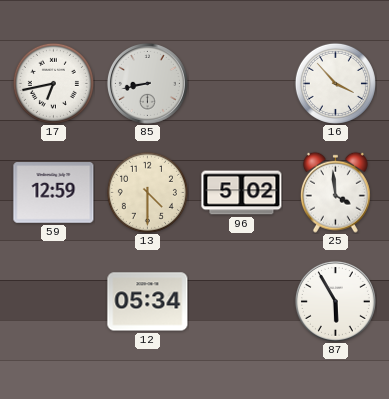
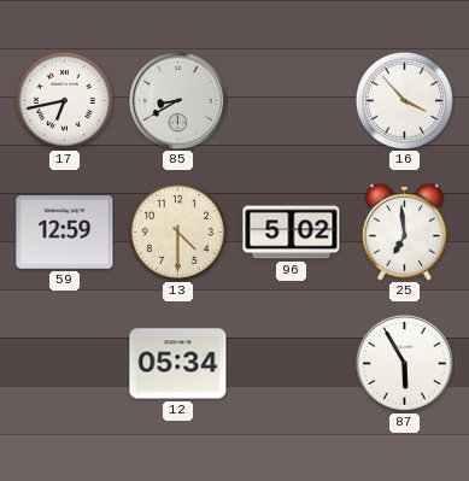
85: 8:43 -> 8:40 (177, 100)
25: 3:59 -> 6:59 (404, 231)
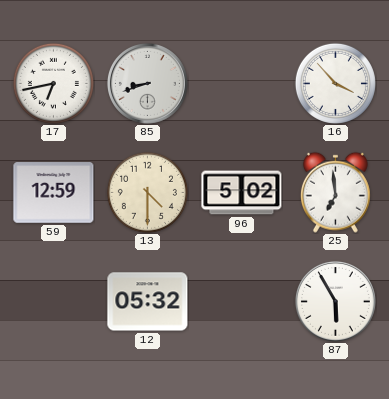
85: 8:40 -> 8:42 (147, 83)
12: 05:34 -> 05:32 (148, 302)
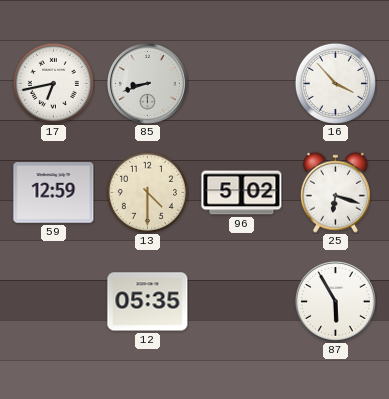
25: 6:59 -> 6:18 (335, 192)
12: 05:32 -> 05:35 (148, 302)
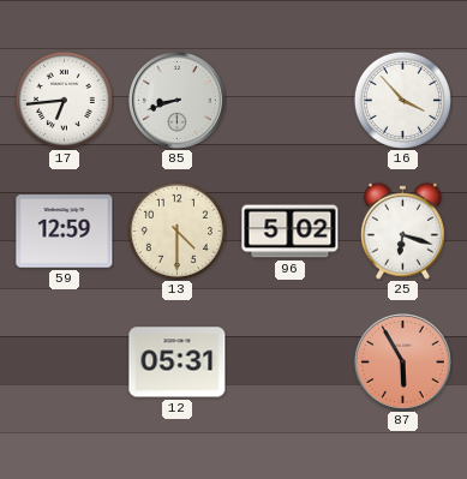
17: 6:43 -> 6:44 (64, 100)
12: 05:35 -> 05:31 (178, 363)
87 dial: white -> salmon (402, 361)
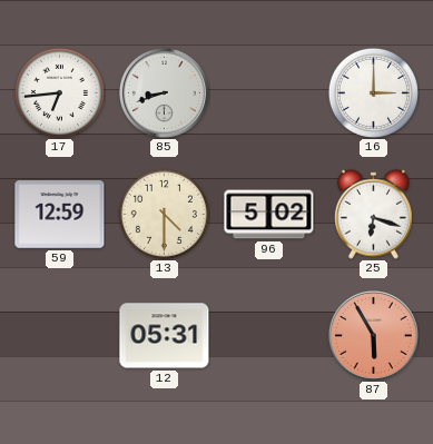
16: 3:53 -> 3:00 (373, 92)
